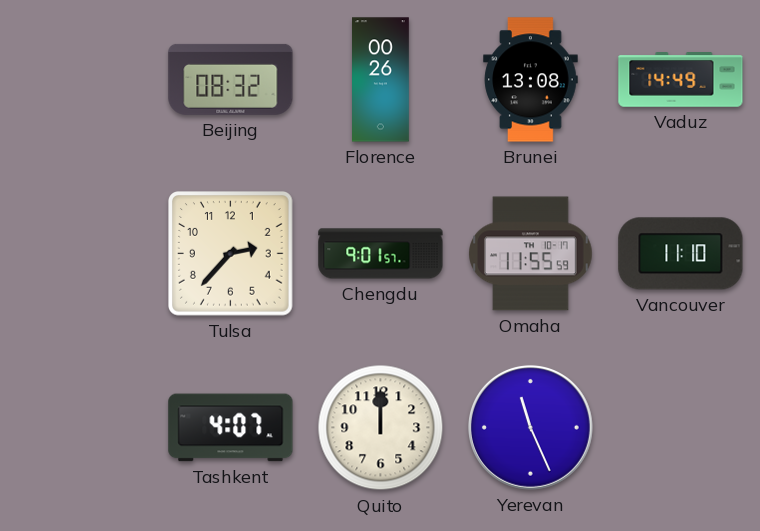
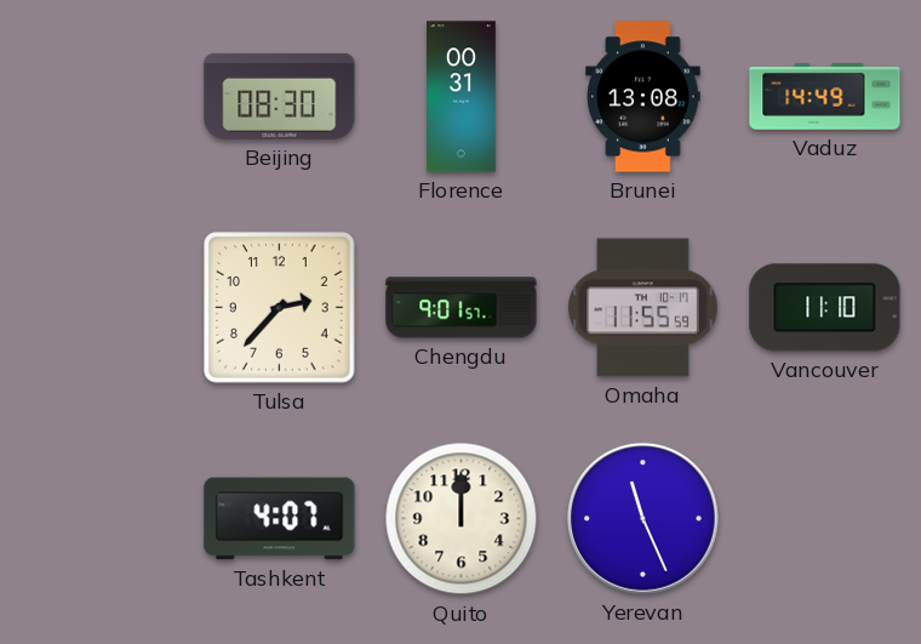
Beijing: 08:32 -> 08:30 (280, 96)
Florence: 00:26 -> 00:31 (462, 97)
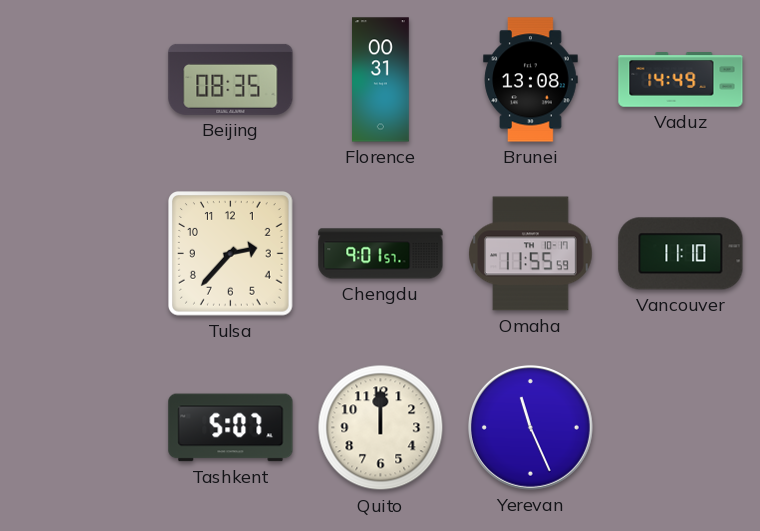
Beijing: 08:30 -> 08:35 (231, 79)
Tashkent: 4:07 -> 5:07 (231, 428)
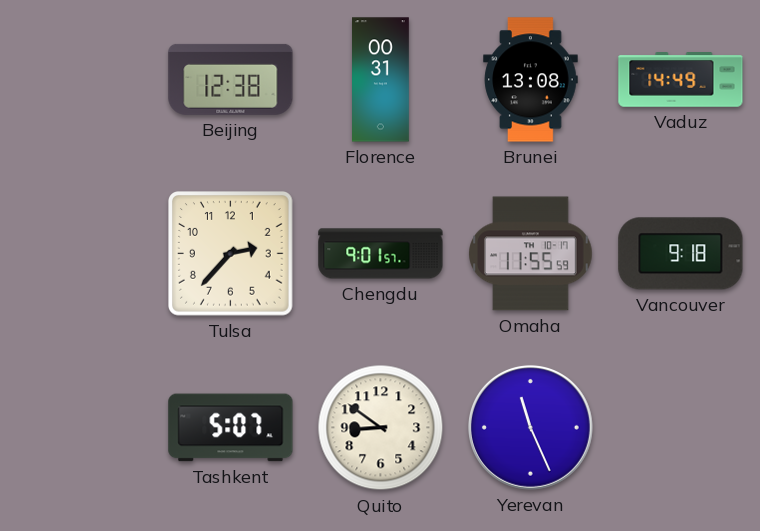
Beijing: 08:35 -> 12:38 (231, 79)
Vancouver: 11:10 -> 9:18 (681, 254)
Quito: 12:00 -> 8:51 (381, 428)
